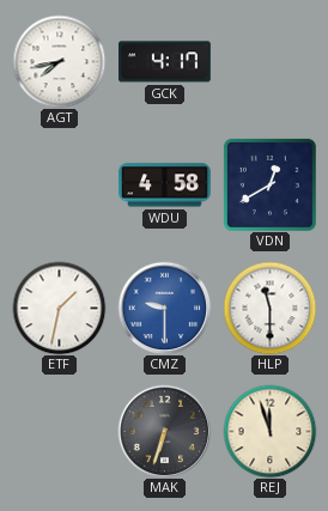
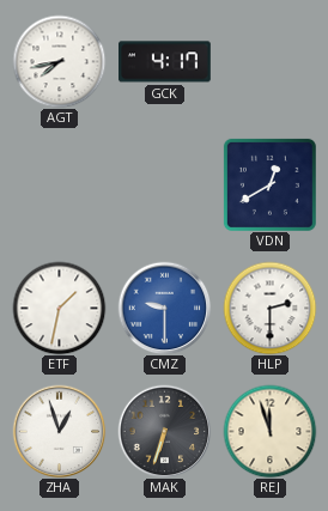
WDU: 4:58 -> none (165, 185)
HLP: 11:30 -> 2:30 (269, 308)
ZHA: none -> 12:57 (59, 431)
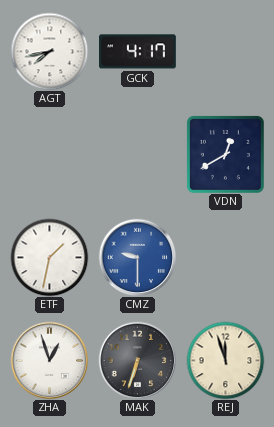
HLP: 2:30 -> none (269, 308)
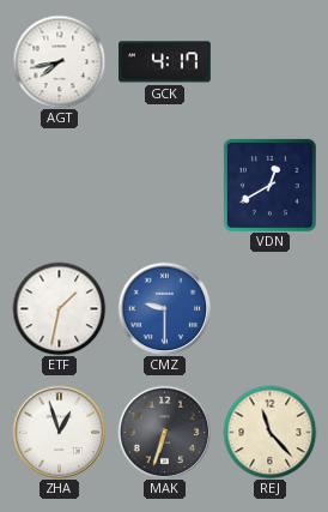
REJ: 11:57 -> 11:23 (269, 432)
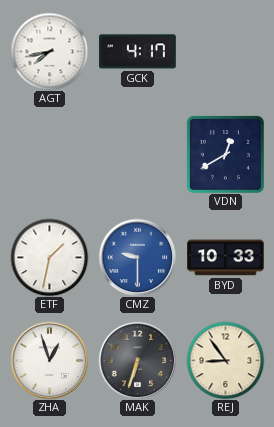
BYD: none -> 10:33 (226, 258)
REJ: 11:23 -> 8:54 (225, 360)
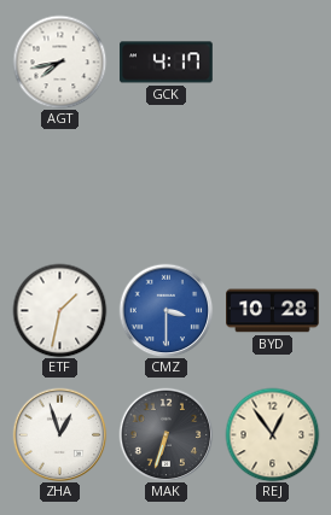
VDN: 12:40 -> none (225, 154)
CMZ: 9:30 -> 3:30 (165, 310)
BYD: 10:33 -> 10:28 (273, 311)
REJ: 8:54 -> 12:54 (272, 434)
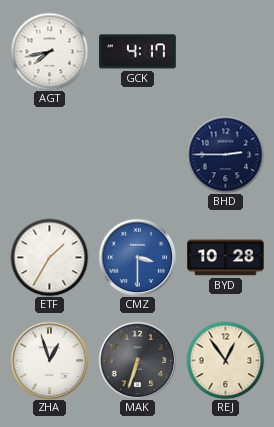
BHD: none -> 2:45 (225, 154)
ETF: 1:32 -> 1:35 (49, 257)
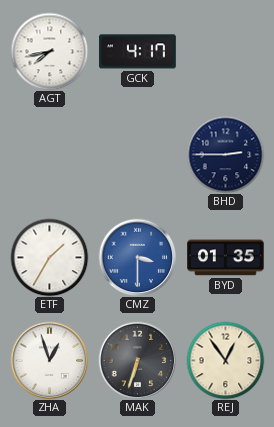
BYD: 10:28 -> 01:35 (226, 258)
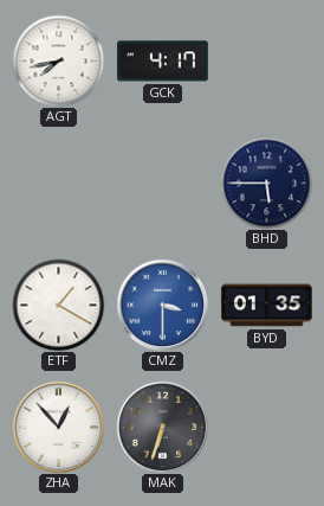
BHD: 2:45 -> 5:45 (266, 182)
ETF: 1:35 -> 1:20 (58, 305)
ZHA: 12:57 -> 12:53 (58, 427)
REJ: 12:54 -> none (225, 360)
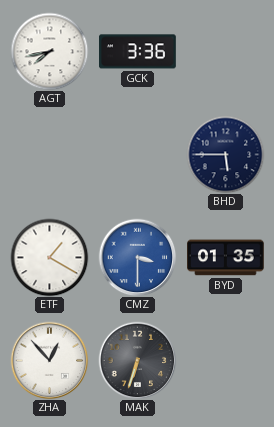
GCK: 4:17 -> 3:36 (138, 52)
